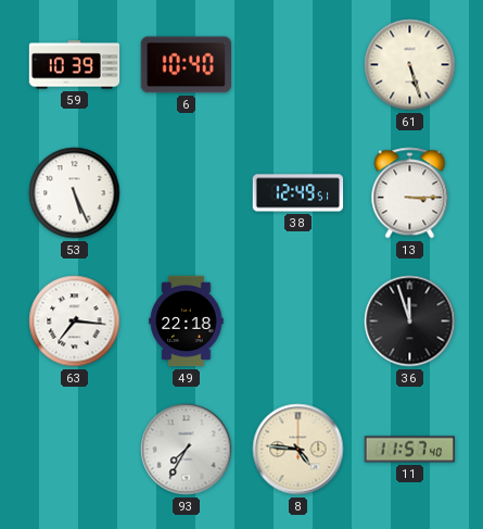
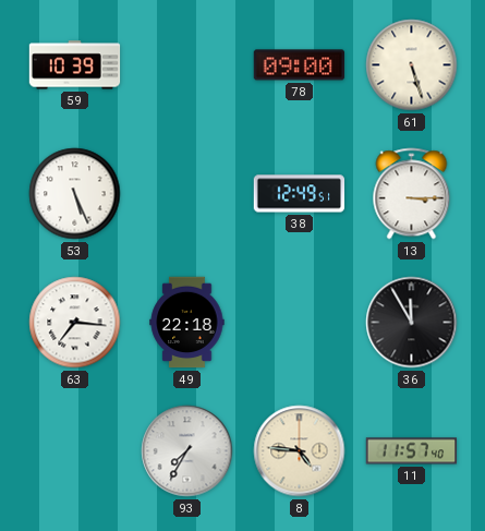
6: 10:40 -> none (187, 65)
78: none -> 09:00 (300, 65)
36: 11:57 -> 11:55 (412, 323)
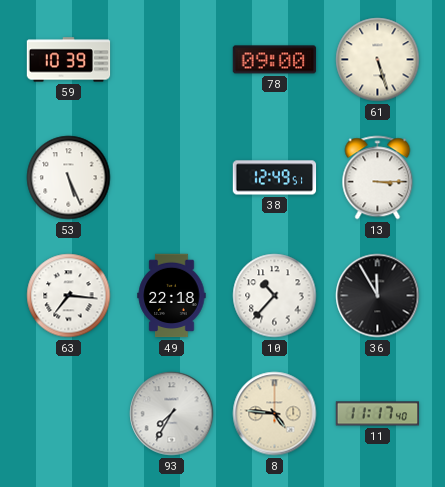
10: none -> 10:37 (275, 296)
11: 11:57 -> 11:17 (378, 414)
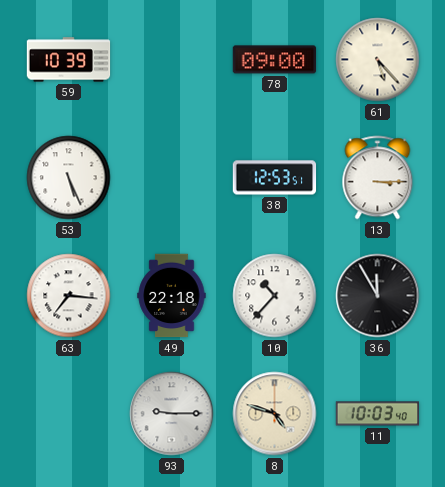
61: 5:27 -> 5:23 (378, 60)
38: 12:49 -> 12:53 (275, 178)
93: 7:35 -> 9:15 (172, 414)
8: 4:46 -> 4:48 (275, 414)
11: 11:17 -> 10:03 (378, 414)
